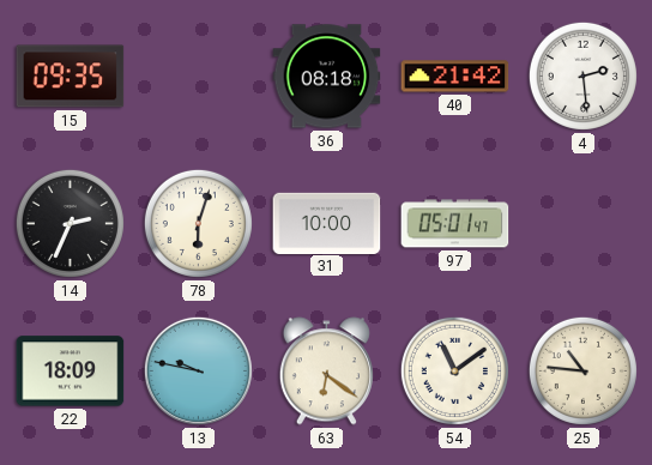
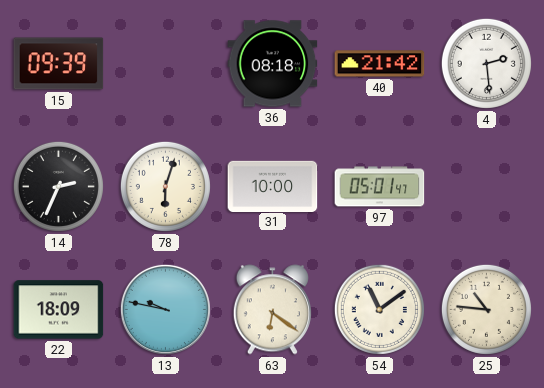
15: 09:35 -> 09:39 (59, 64)
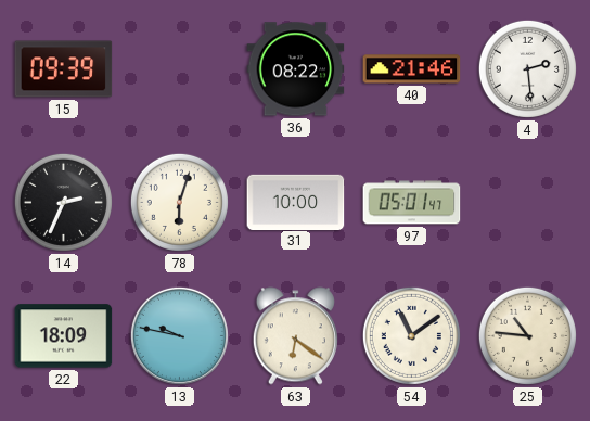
36: 08:18 -> 08:22 (296, 69)
40: 21:42 -> 21:46 (412, 69)
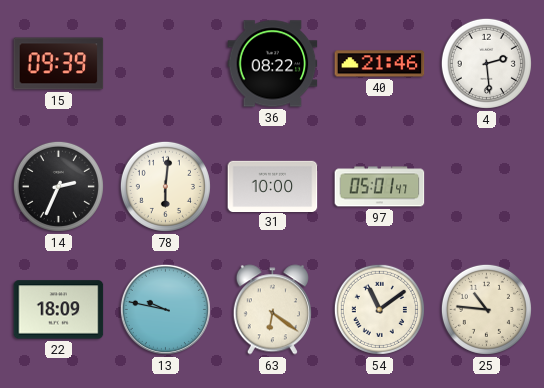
78: 6:03 -> 6:01 (165, 186)
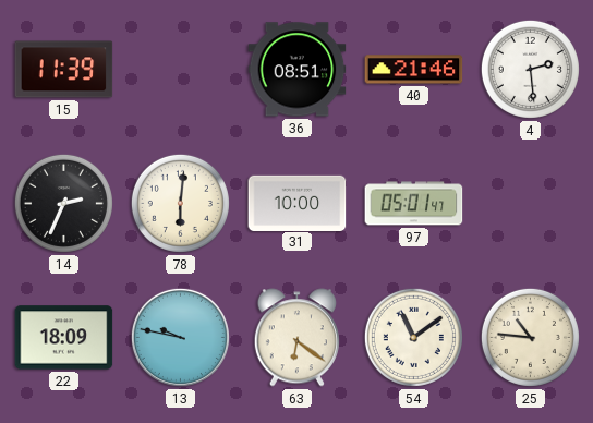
15: 09:39 -> 11:39 (64, 70)
36: 08:22 -> 08:51 (298, 70)
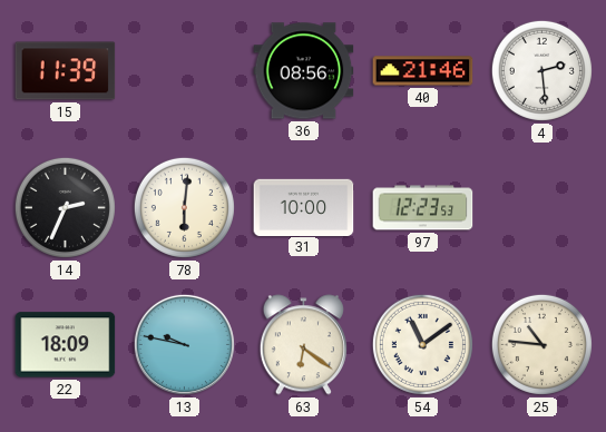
36: 08:51 -> 08:56 (304, 71)
97: 05:01 -> 12:23 (423, 208)
